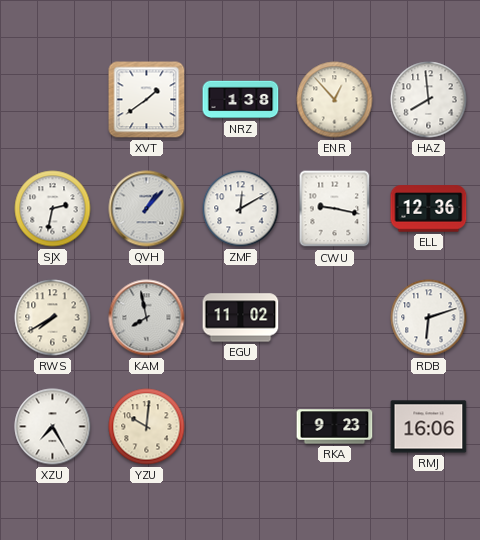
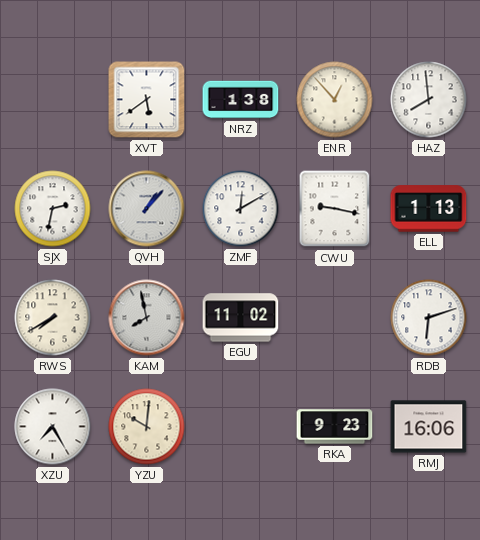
XVT: 1:39 -> 5:39 (147, 100)
ELL: 12:36 -> 1:13 (429, 209)
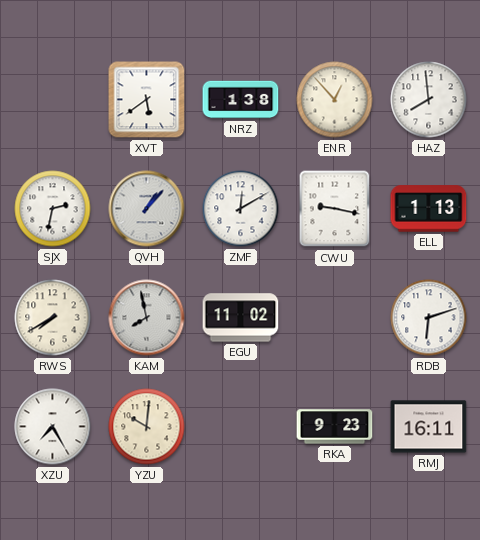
RMJ: 16:06 -> 16:11 (429, 427)
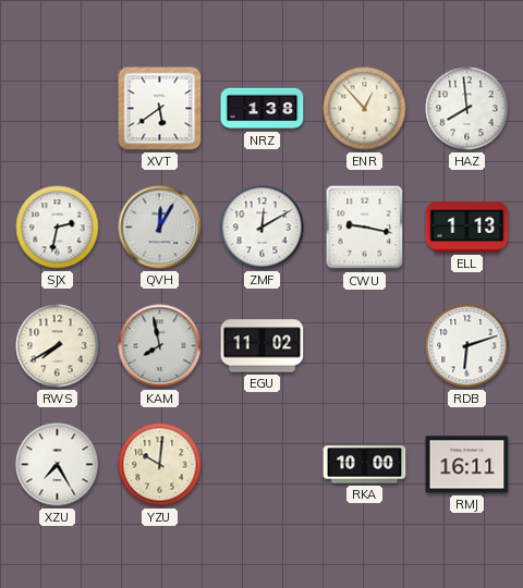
QVH: 1:07 -> 12:05 (160, 228)
RKA: 9:23 -> 10:00 (365, 465)
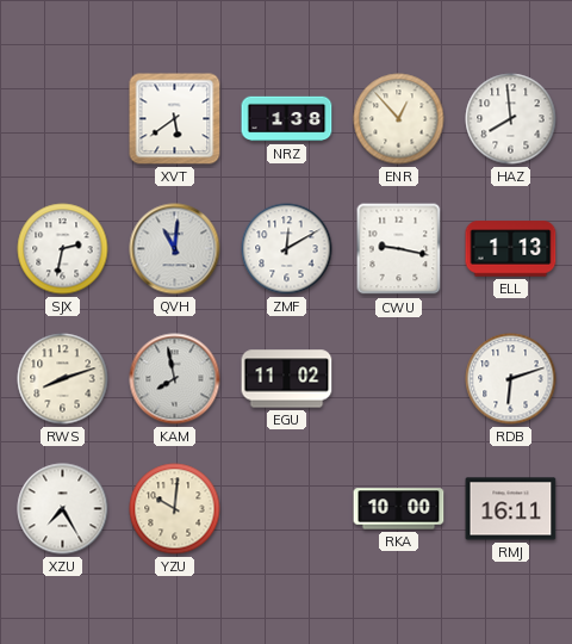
QVH: 12:05 -> 11:01 (175, 249)
RWS: 7:40 -> 8:12 (63, 379)
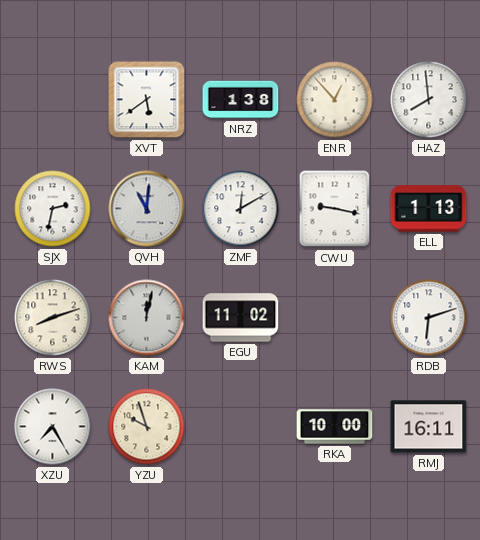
KAM: 7:58 -> 12:02 (147, 318)
YZU: 10:01 -> 9:57 (147, 427)
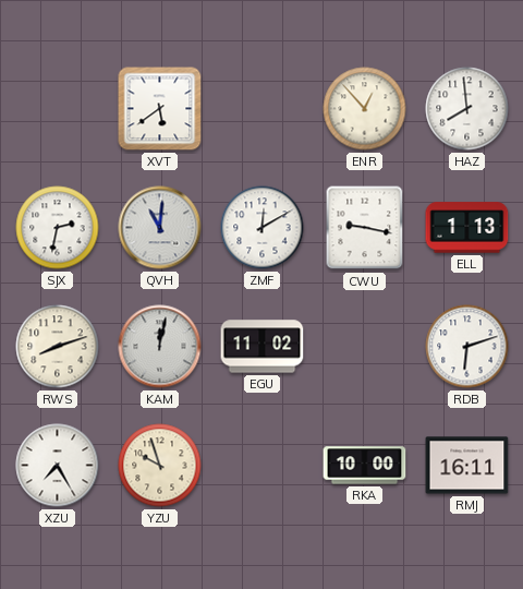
NRZ: 1:38 -> none (241, 100)
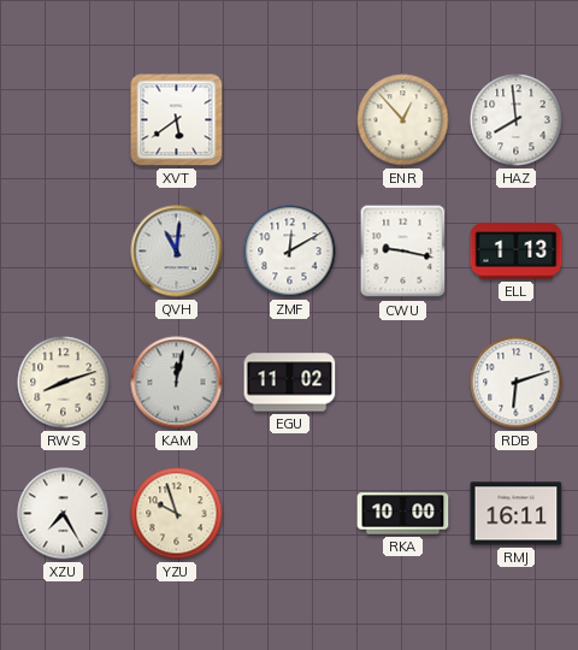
SJX: 2:32 -> none (58, 228)
